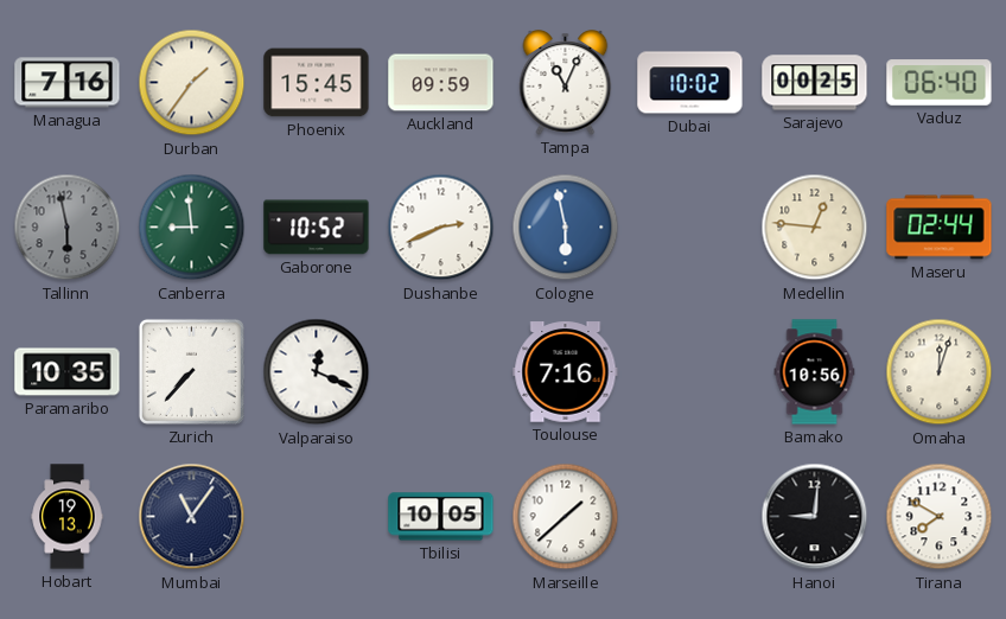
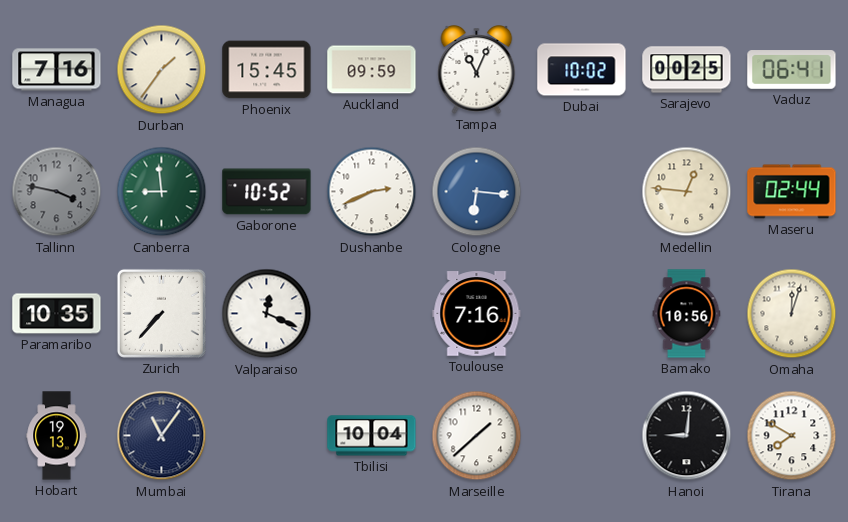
Vaduz: 06:40 -> 06:41 (792, 70)
Tallinn: 5:58 -> 3:47 (57, 192)
Cologne: 5:58 -> 6:16 (477, 192)
Tbilisi: 10:05 -> 10:04 (372, 436)
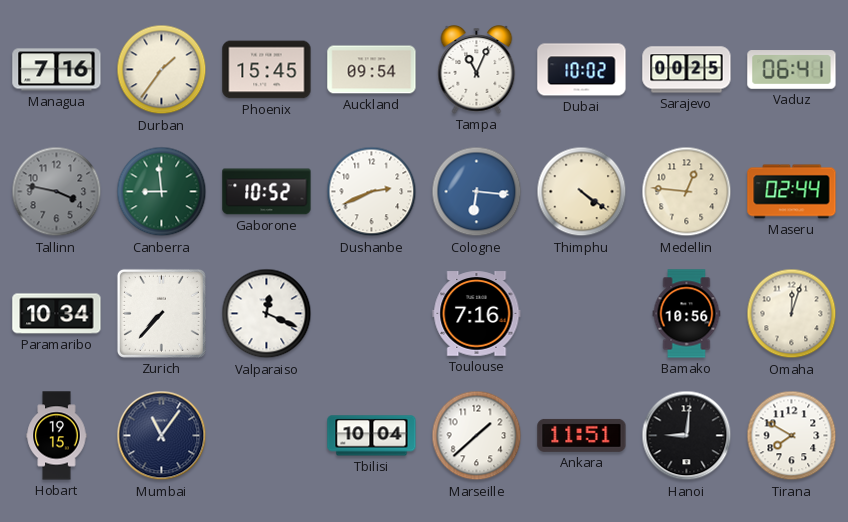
Auckland: 09:59 -> 09:54 (372, 70)
Thimphu: none -> 4:21 (582, 192)
Paramaribo: 10:35 -> 10:34 (57, 314)
Hobart: 19:13 -> 19:15 (57, 436)
Ankara: none -> 11:51 (582, 435)
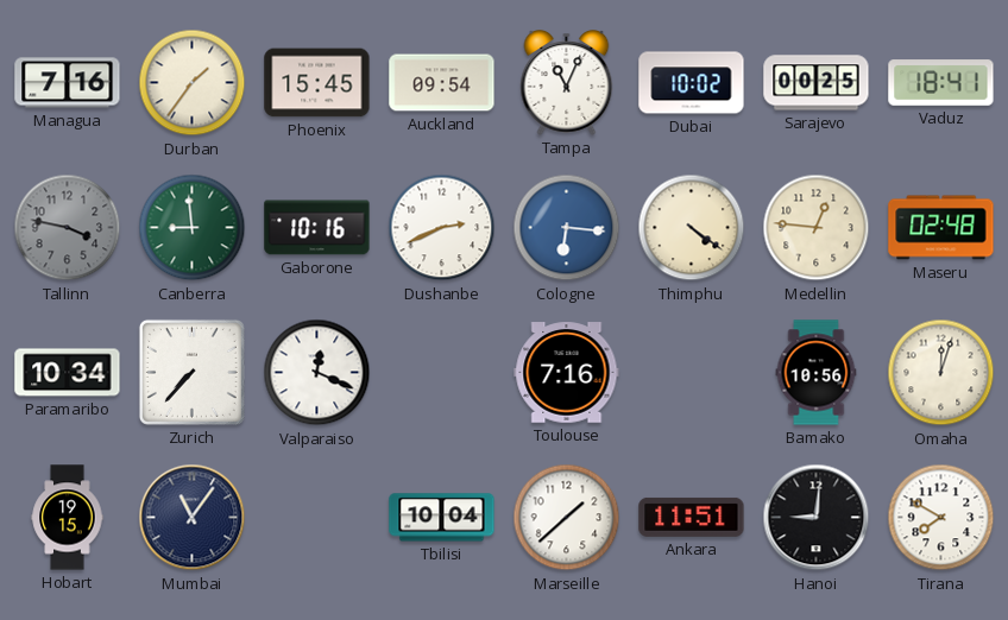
Vaduz: 06:41 -> 18:41 (941, 83)
Gaborone: 10:52 -> 10:16 (317, 228)
Maseru: 02:44 -> 02:48 (941, 228)
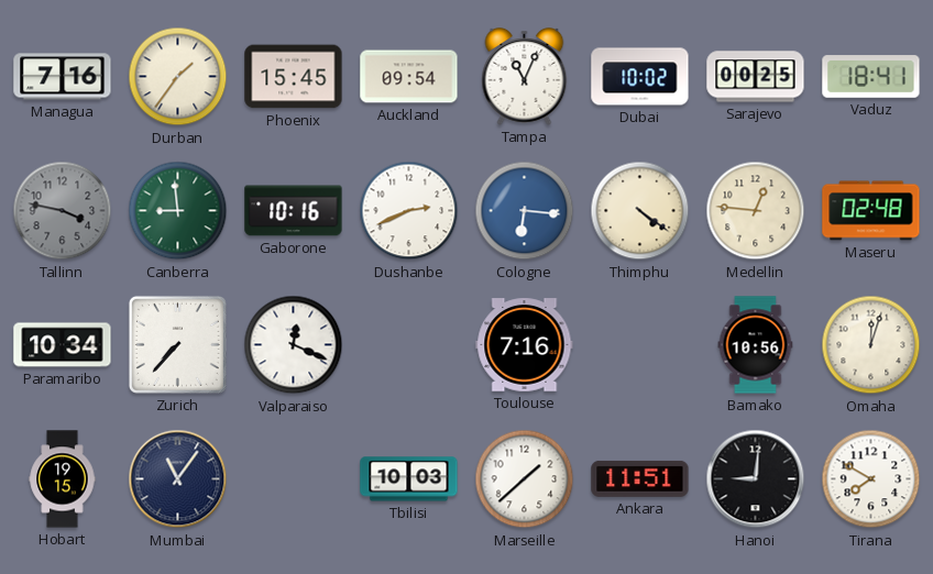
Tbilisi: 10:04 -> 10:03 (409, 479)
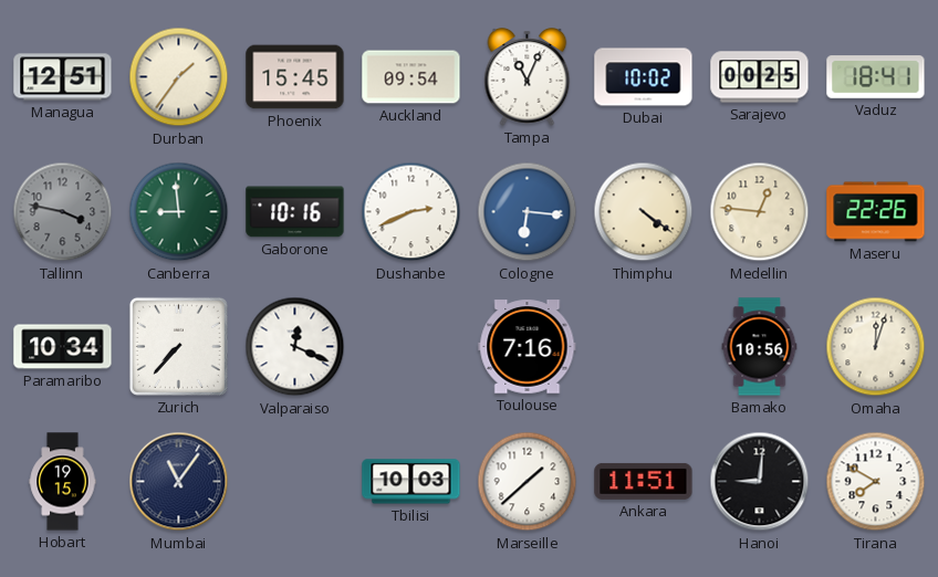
Managua: 7:16 -> 12:51 (63, 77)
Maseru: 02:48 -> 22:26 (876, 212)
